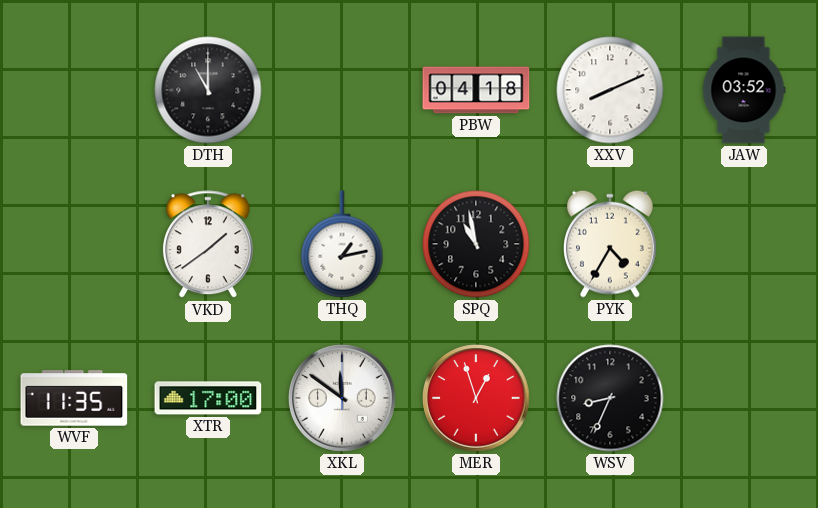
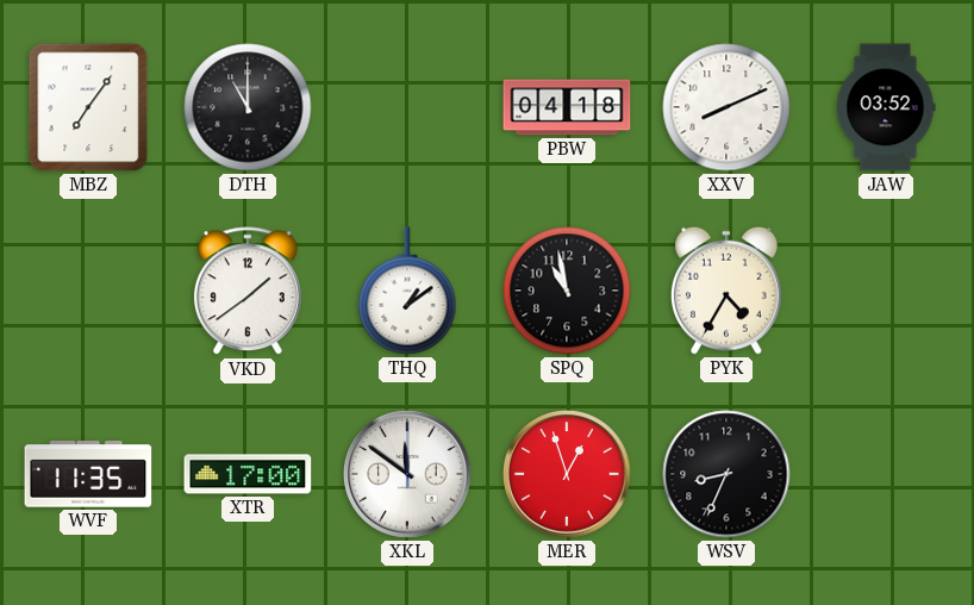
MBZ: none -> 7:06 (88, 107)
THQ: 1:13 -> 1:09 (407, 291)
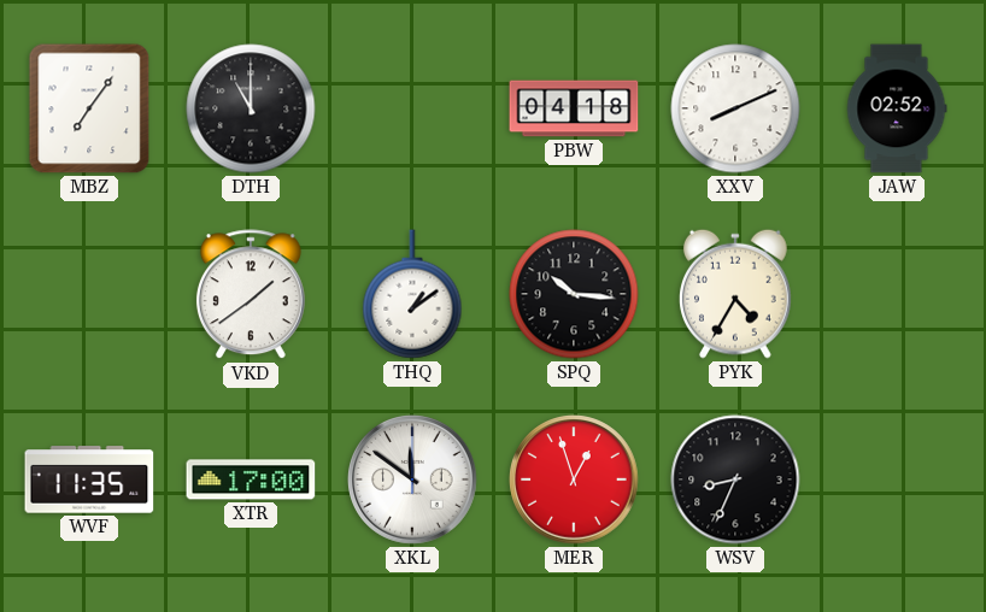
JAW: 03:52 -> 02:52 (897, 108)
SPQ: 10:58 -> 10:16 (574, 294)
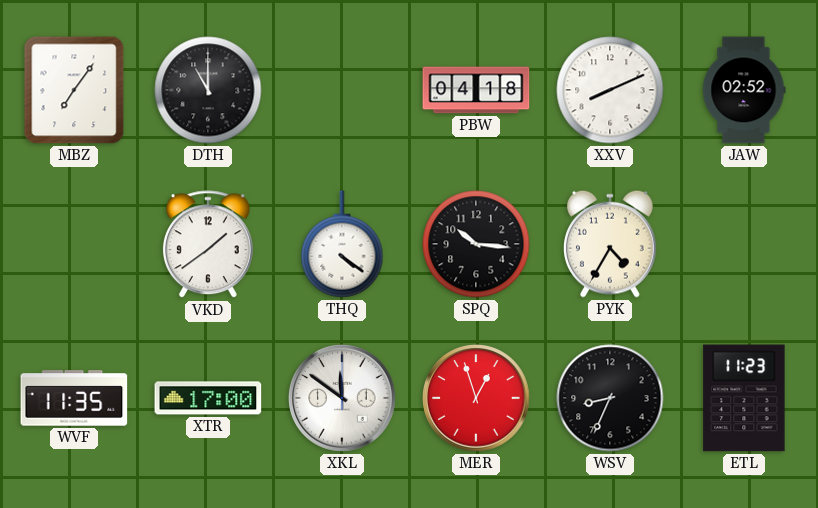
THQ: 1:09 -> 4:21 (342, 244)
ETL: none -> 11:23 (744, 398)
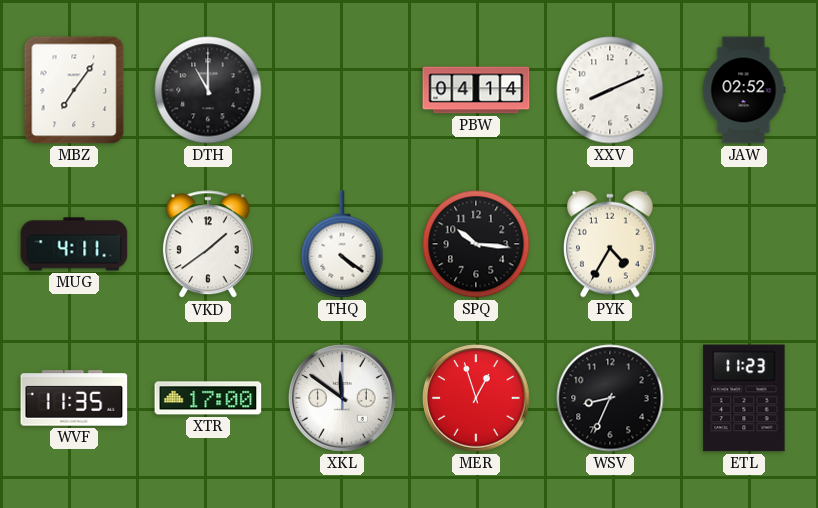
PBW: 04:18 -> 04:14 (476, 90)
MUG: none -> 4:11 (74, 244)
